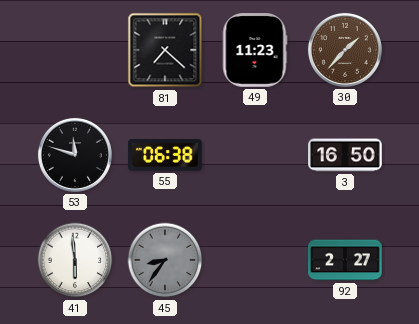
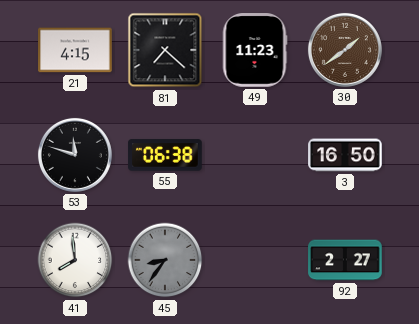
21: none -> 4:15 (75, 50)
30: 1:37 -> 1:39 (345, 50)
41: 5:59 -> 7:59 (75, 260)
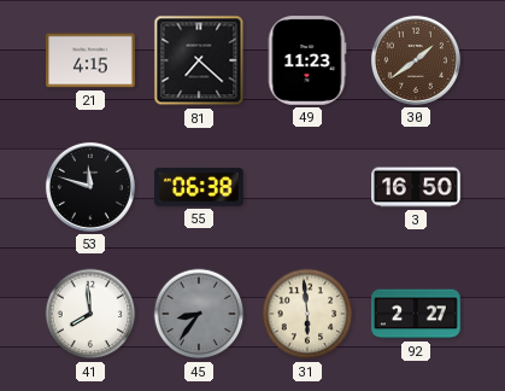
31: none -> 5:59 (307, 314)
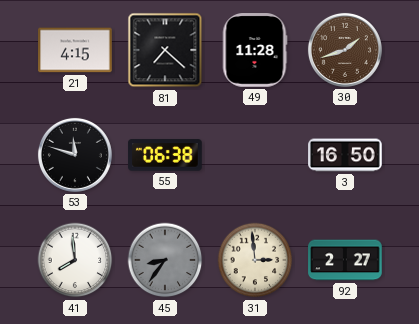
49: 11:23 -> 11:28 (255, 50)
30: 1:39 -> 1:42 (345, 50)
31: 5:59 -> 2:59 (255, 260)
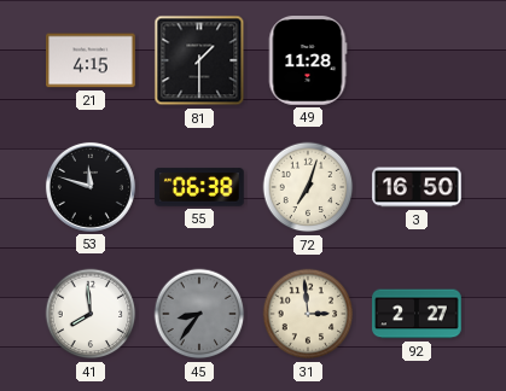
81: 7:22 -> 1:30 (199, 60)
30: 1:42 -> none (345, 50)
72: none -> 7:03 (308, 187)
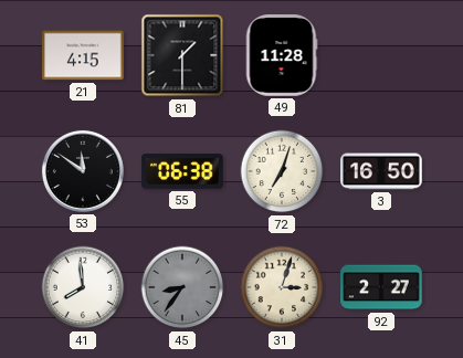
53: 11:48 -> 11:51 (83, 171)
31: 2:59 -> 3:03 (282, 287)
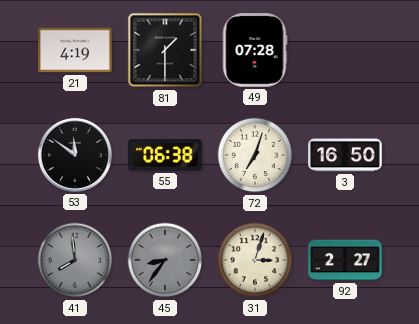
21: 4:15 -> 4:19 (75, 50)
49: 11:28 -> 07:28 (255, 50)
41 dial: white -> grey (75, 260)
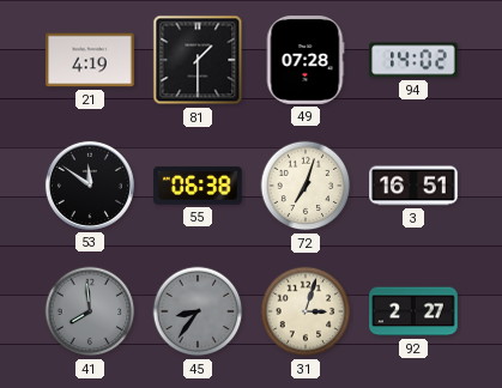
94: none -> 14:02 (413, 60)
3: 16:50 -> 16:51 (413, 186)
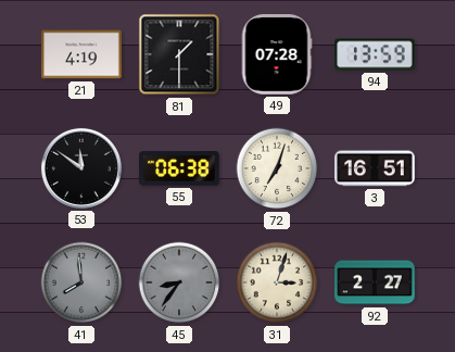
94: 14:02 -> 13:59 (375, 54)
